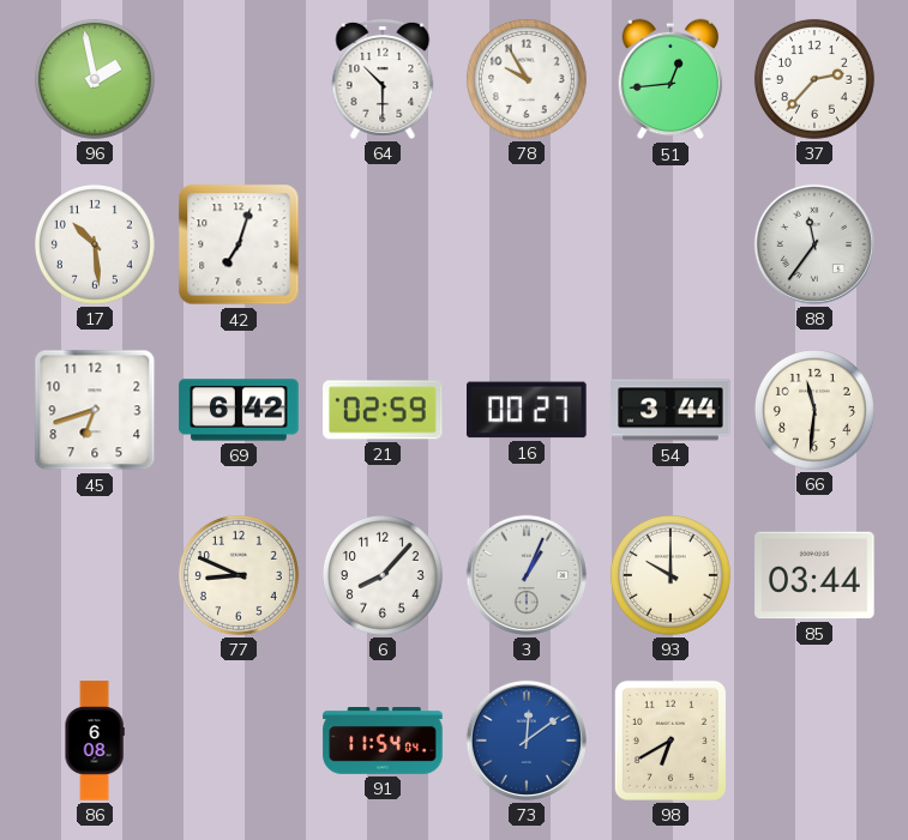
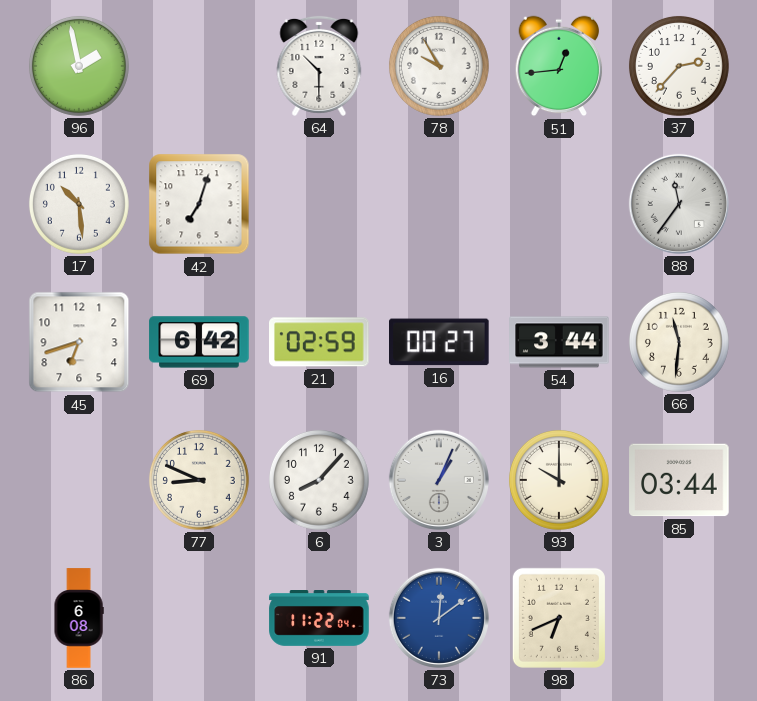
91: 11:54 -> 11:22 (319, 619)
98: 6:40 -> 6:41 (559, 618)
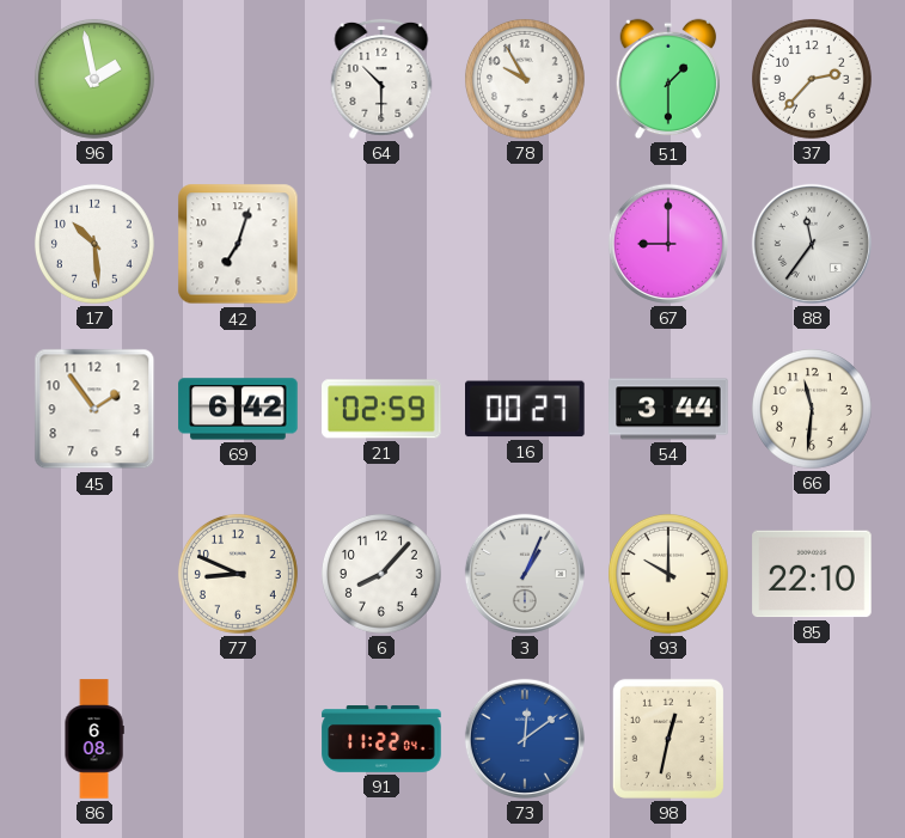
51: 12:44 -> 1:30 (668, 79)
67: none -> 9:00 (668, 244)
45: 6:42 -> 1:54 (94, 409)
85: 03:44 -> 22:10 (812, 574)
98: 6:41 -> 12:32 (668, 739)
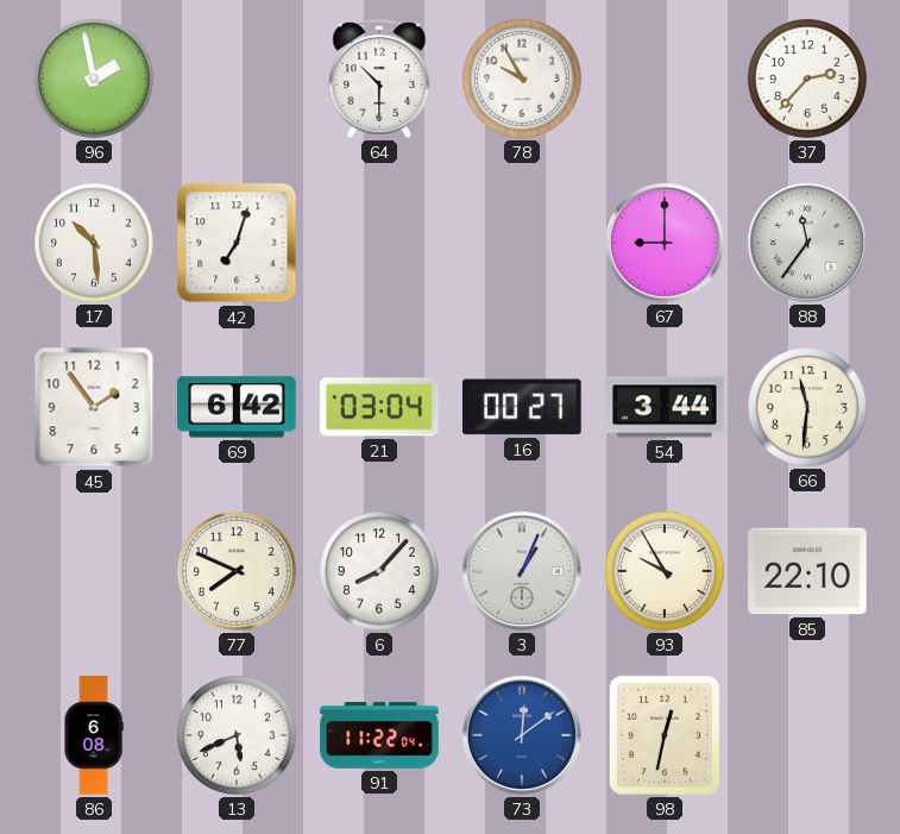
51: 1:30 -> none (668, 79)
21: 02:59 -> 03:04 (379, 407)
77: 8:49 -> 7:49 (237, 571)
93: 10:00 -> 9:55 (665, 571)
13: none -> 5:41 (237, 735)
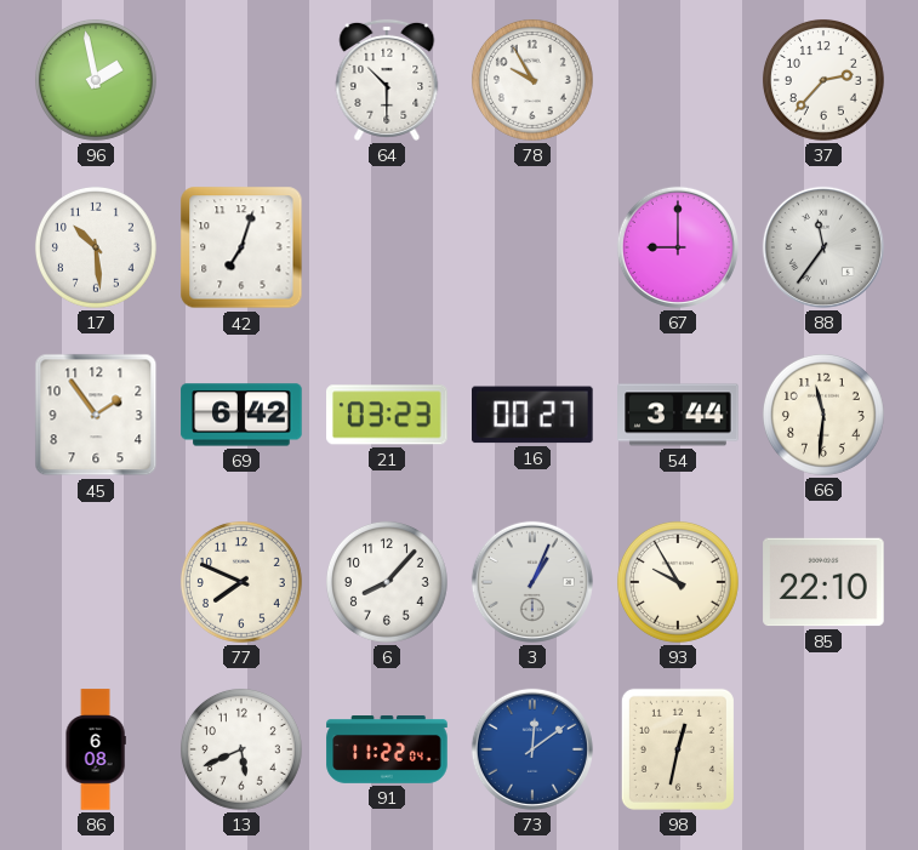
21: 03:04 -> 03:23 (387, 415)
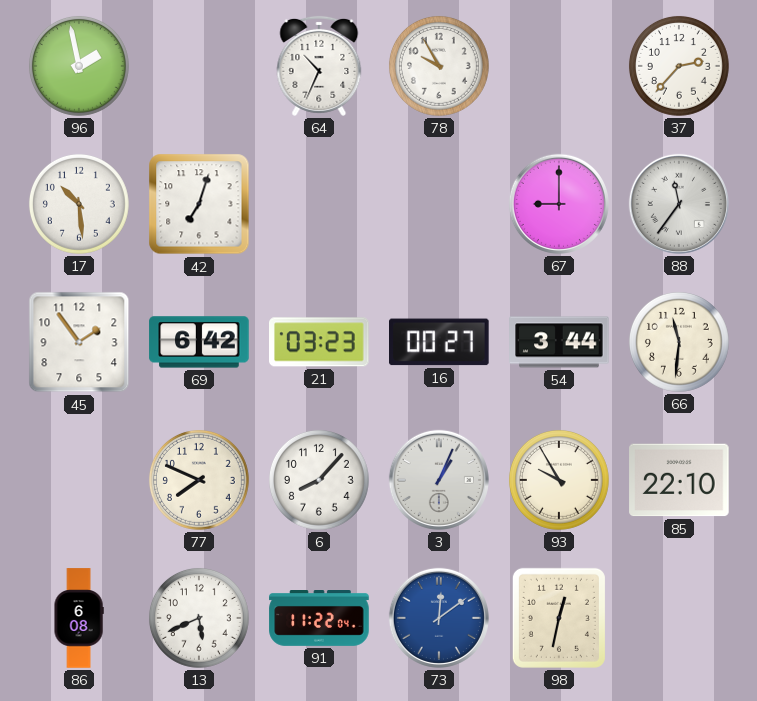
64: 10:30 -> 10:34 (319, 66)
